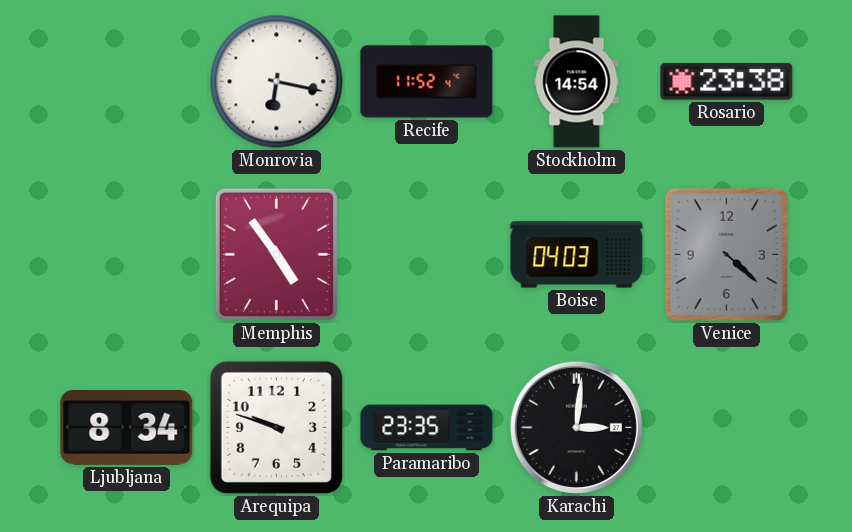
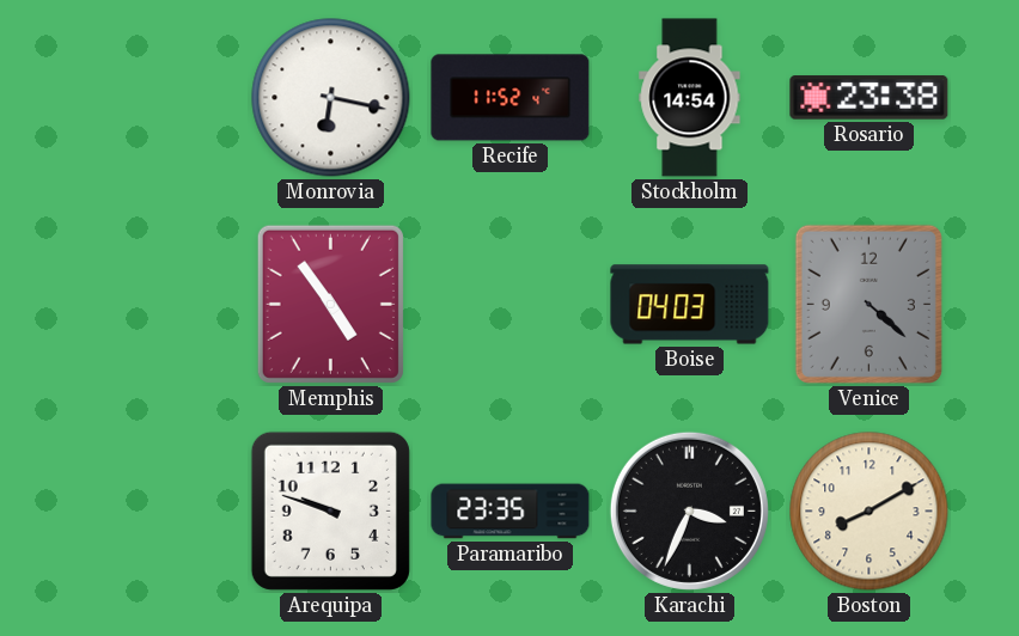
Ljubljana: 8:34 -> none (127, 428)
Karachi: 3:01 -> 3:34 (689, 510)
Boston: none -> 8:10 (869, 512)
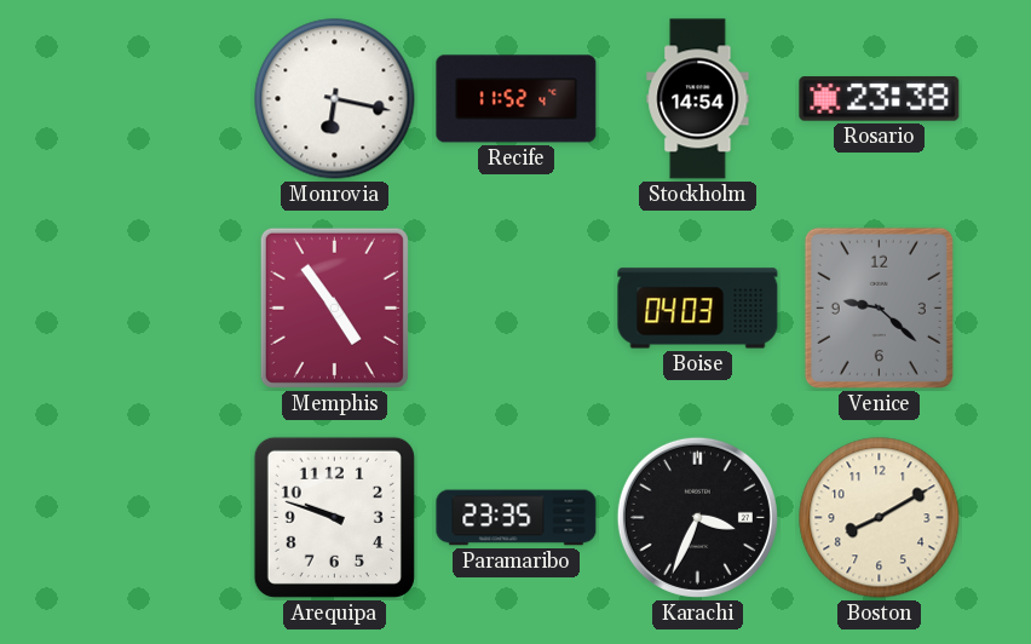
Venice: 4:22 -> 9:22 (879, 307)
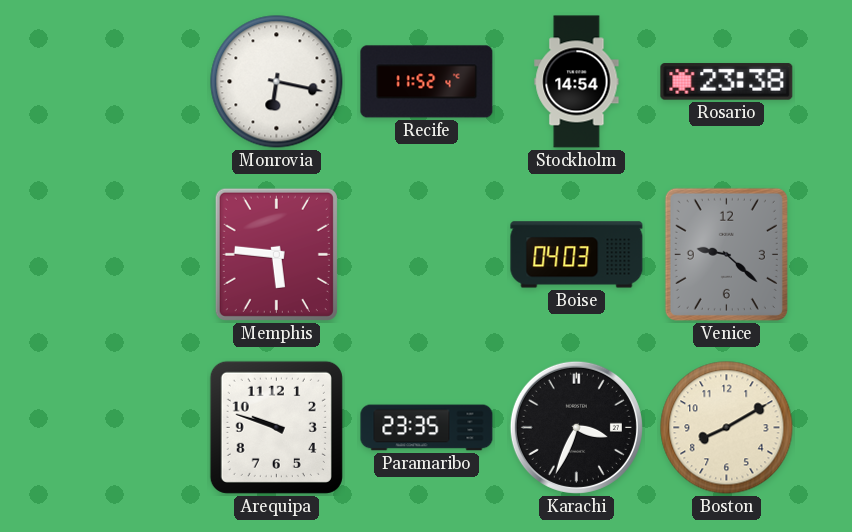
Memphis: 4:54 -> 5:46 (276, 254)
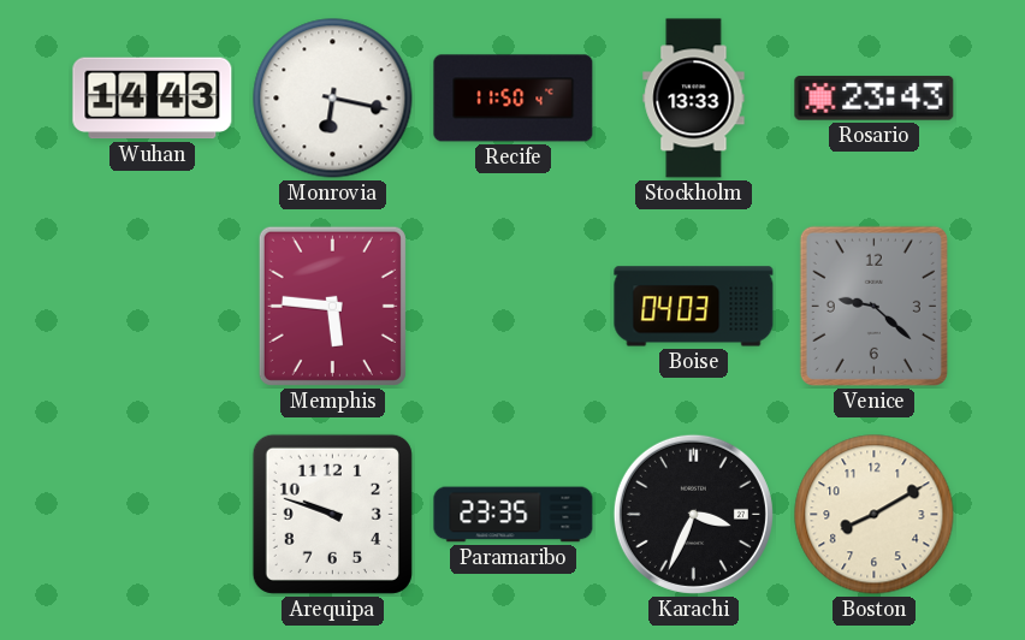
Wuhan: none -> 14:43 (153, 99)
Recife: 11:52 -> 11:50 (514, 99)
Stockholm: 14:54 -> 13:33 (694, 99)
Rosario: 23:38 -> 23:43 (875, 99)
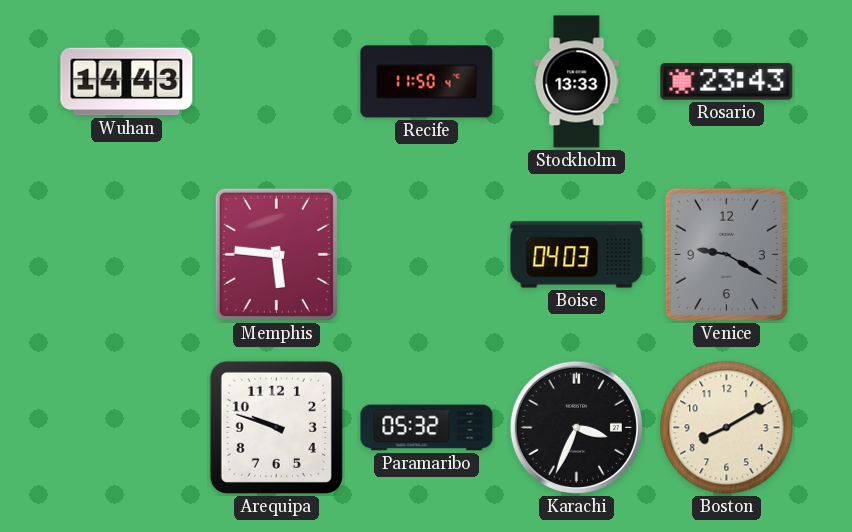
Monrovia: 6:17 -> none (333, 99)
Venice: 9:22 -> 9:20 (726, 254)
Paramaribo: 23:35 -> 05:32 (427, 428)
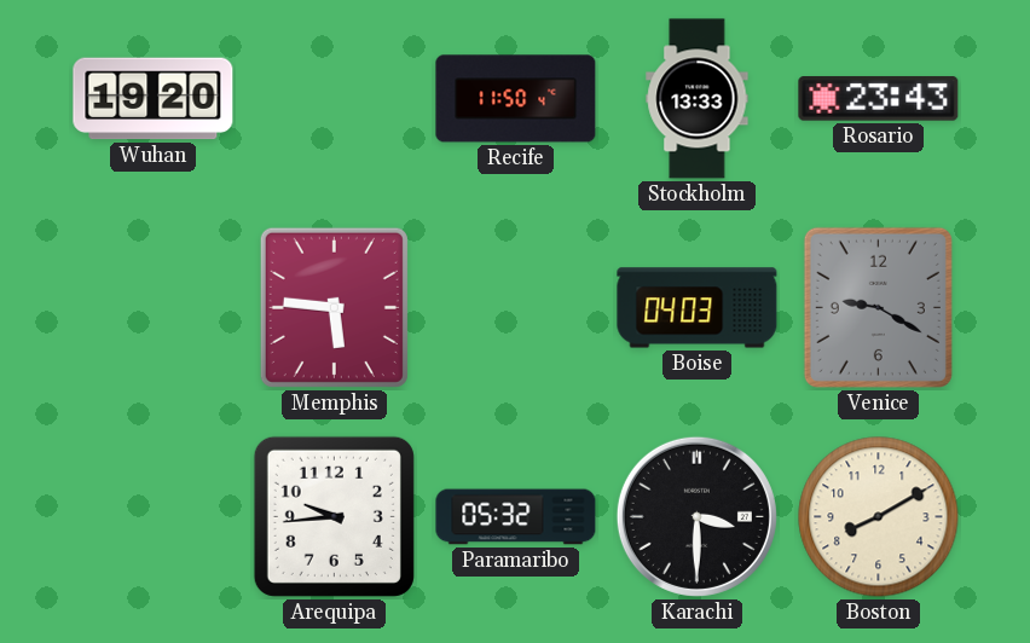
Wuhan: 14:43 -> 19:20 (154, 99)
Arequipa: 9:48 -> 9:44 (334, 516)
Karachi: 3:34 -> 3:30 (696, 516)
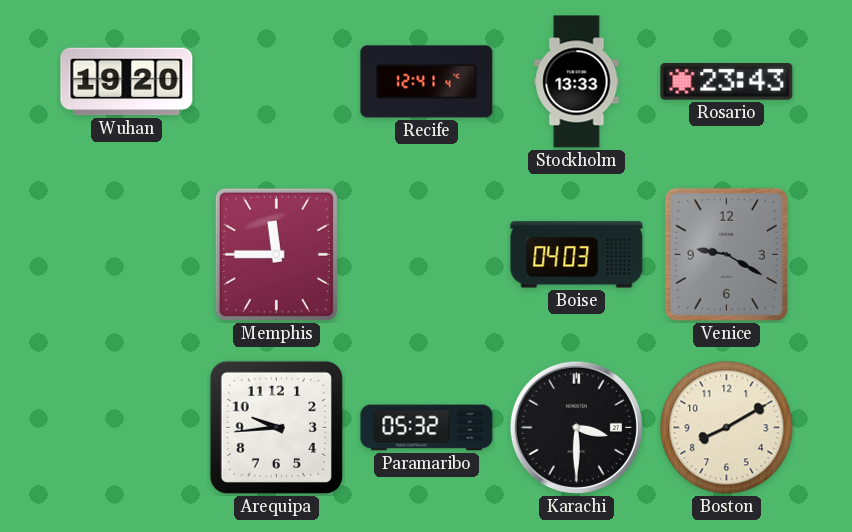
Recife: 11:50 -> 12:41 (427, 82)
Memphis: 5:46 -> 11:45 (276, 254)
